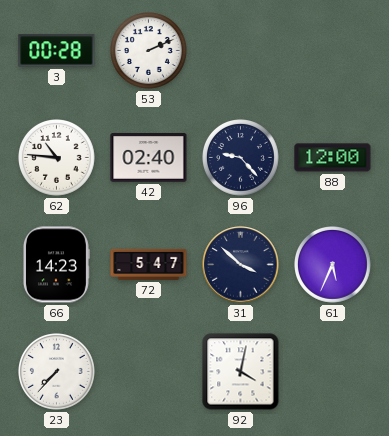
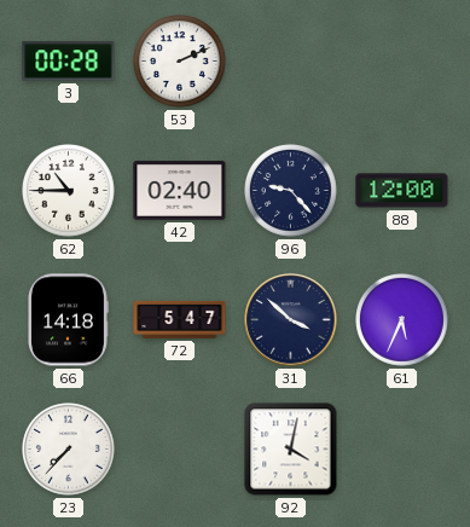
62: 10:46 -> 10:45 (69, 191)
66: 14:23 -> 14:18 (68, 320)
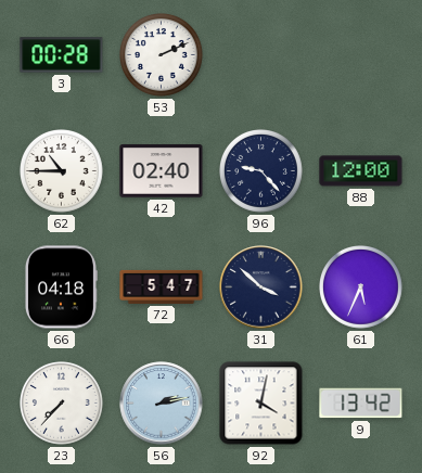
66: 14:18 -> 04:18 (61, 287)
56: none -> 2:13 (162, 404)
9: none -> 13:42 (361, 404)
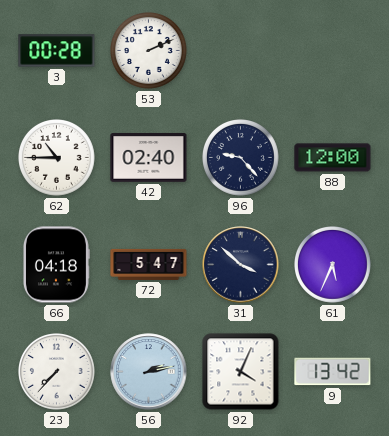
92: 4:02 -> 4:04 (241, 372)
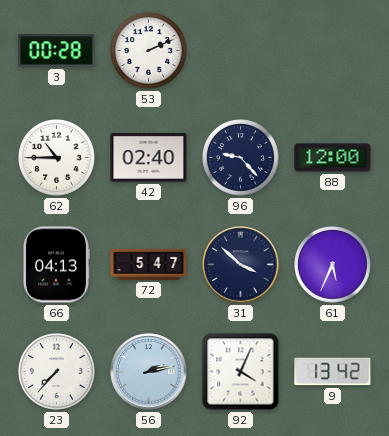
66: 04:18 -> 04:13 (56, 265)
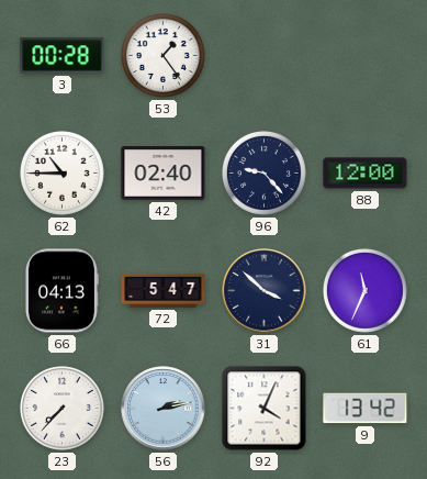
53: 2:11 -> 1:24 (164, 56)
61: 5:34 -> 11:34 (366, 291)
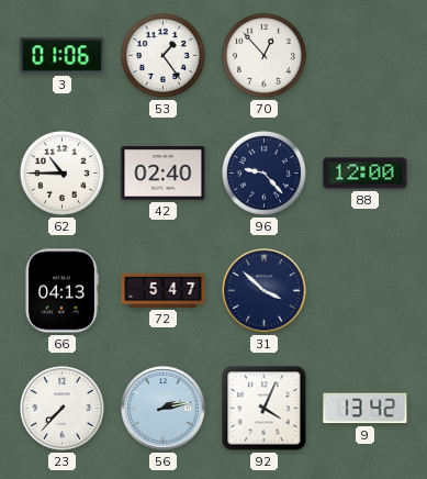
3: 00:28 -> 01:06 (63, 56)
70: none -> 12:53 (265, 56)
61: 11:34 -> none (366, 291)
